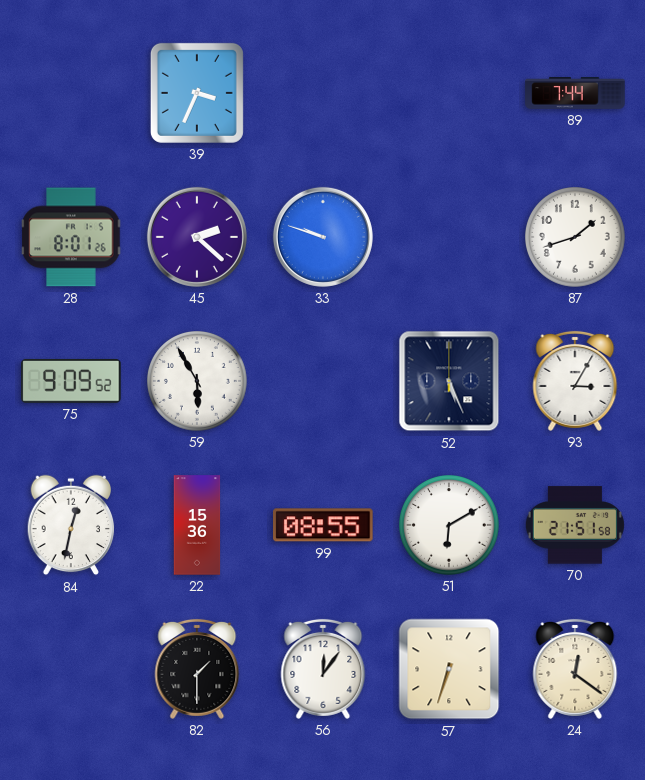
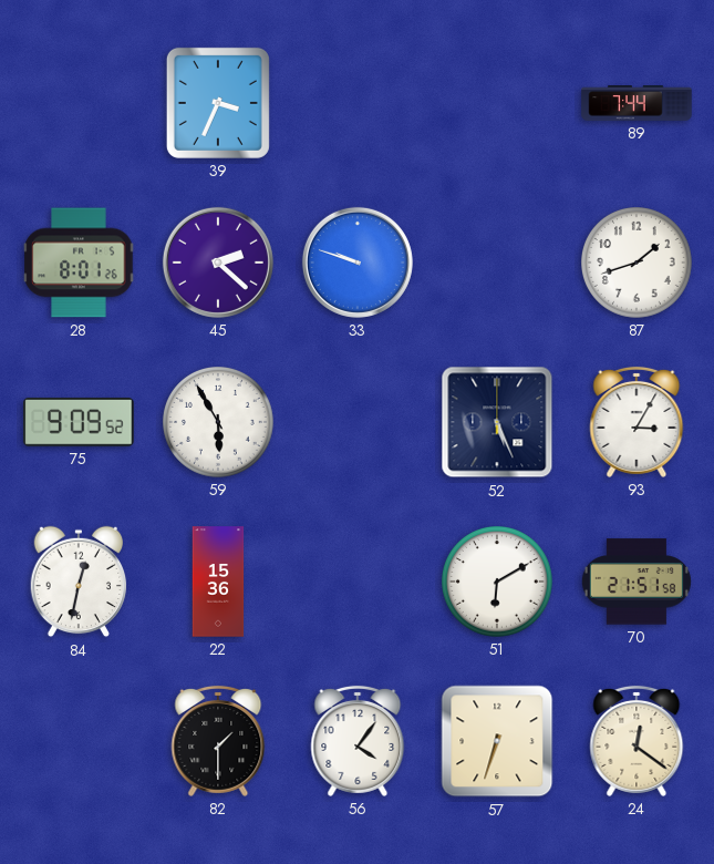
99: 08:55 -> none (323, 525)
56: 12:06 -> 4:06 (358, 741)
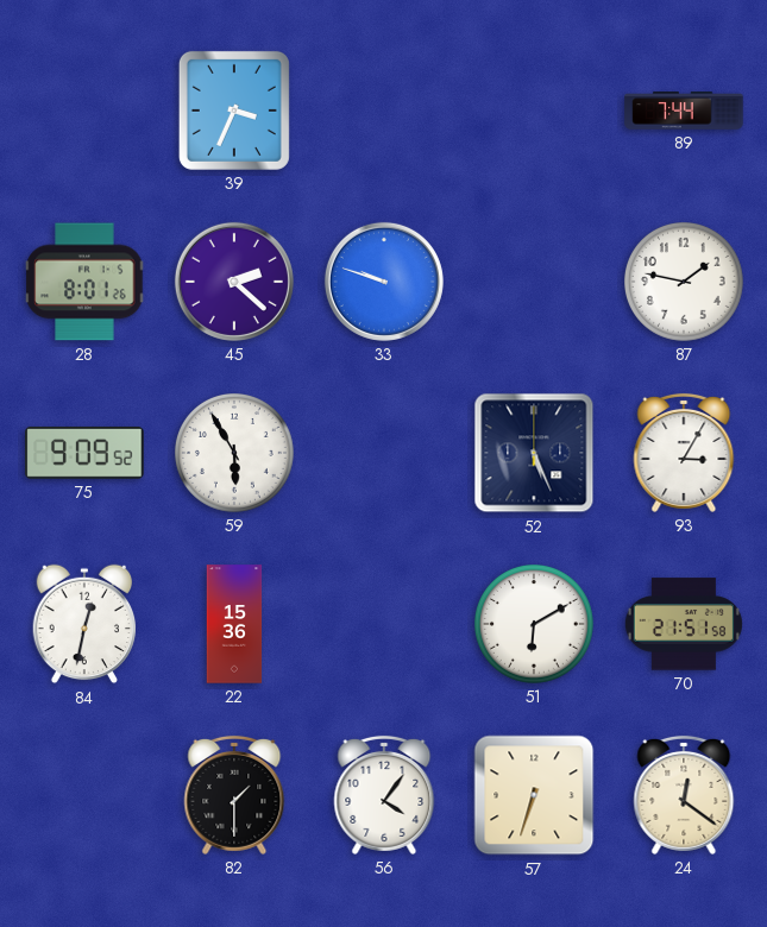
87: 1:42 -> 1:47 (685, 283)
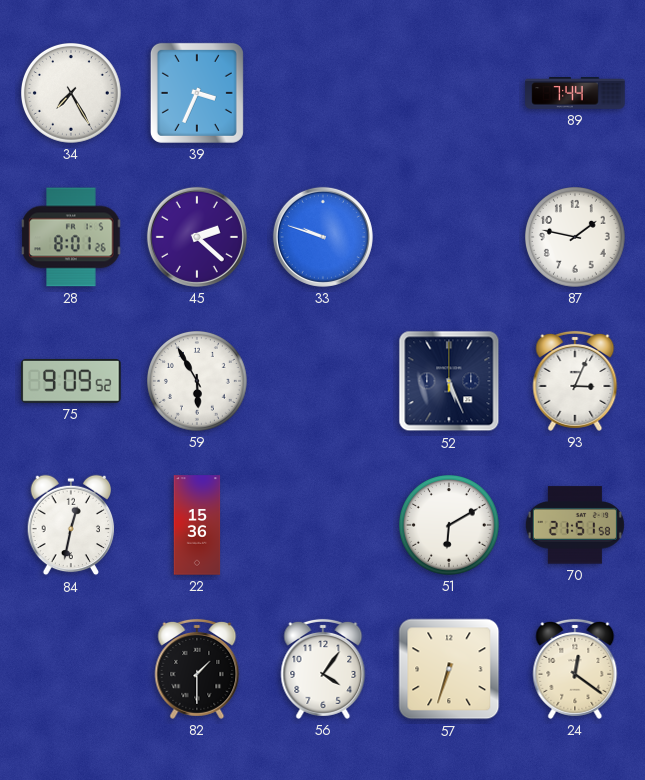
34: none -> 7:25 (72, 94)
93: 3:05 -> 3:04 (575, 381)
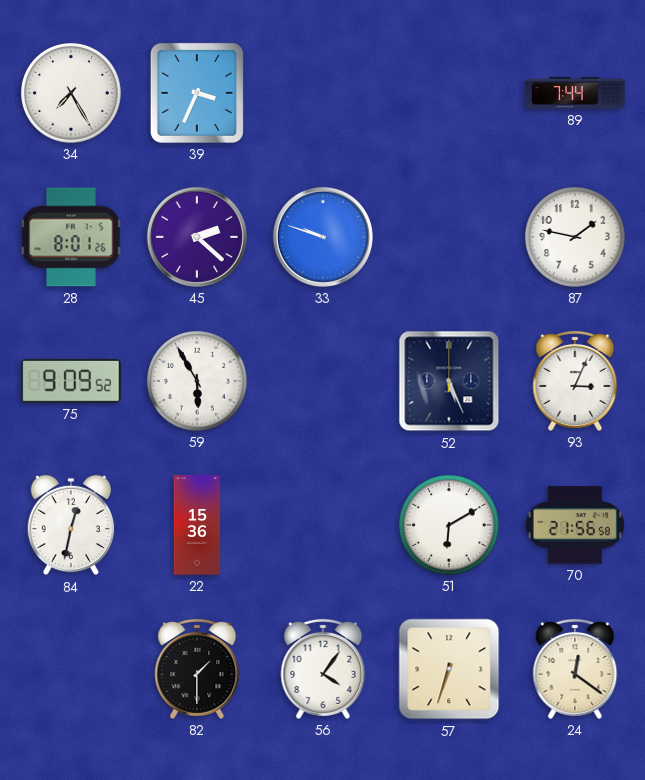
70: 21:51 -> 21:56 (575, 525)
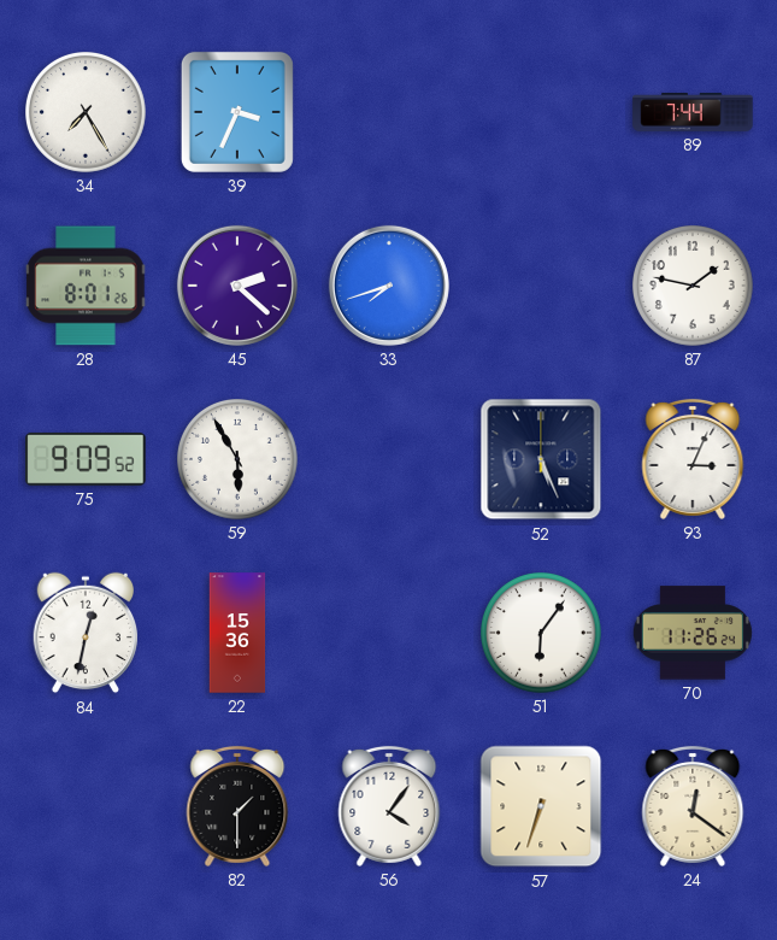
33: 9:48 -> 7:42 (389, 286)
51: 6:10 -> 6:06 (542, 634)
70: 21:56 -> 11:26 (693, 633)
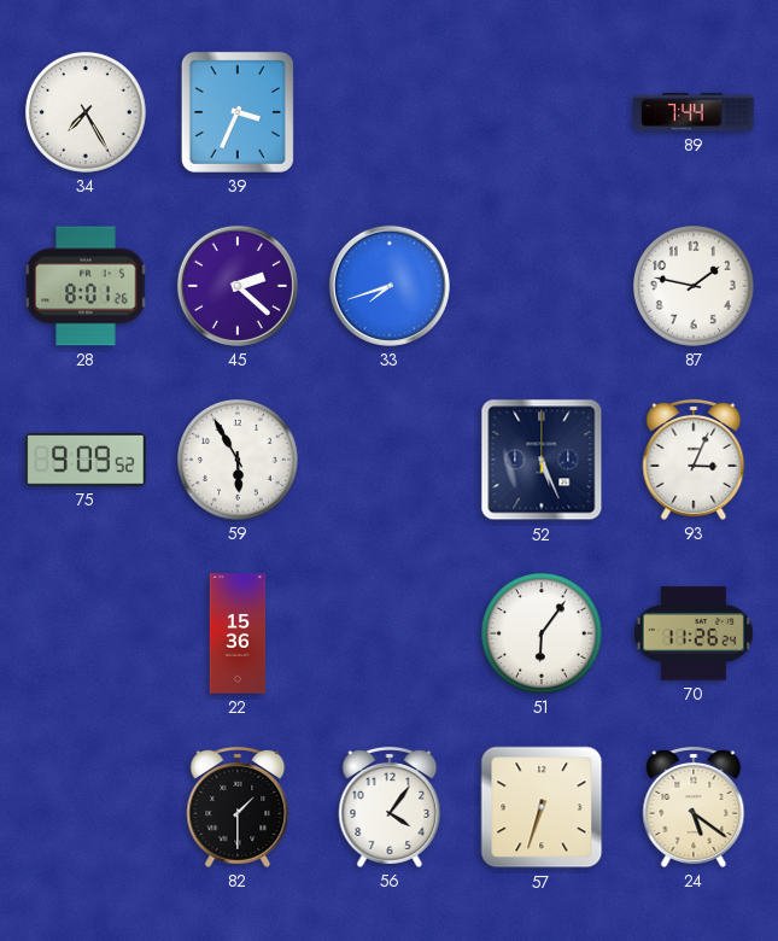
84: 12:32 -> none (86, 633)
24: 12:21 -> 5:21 (694, 807)
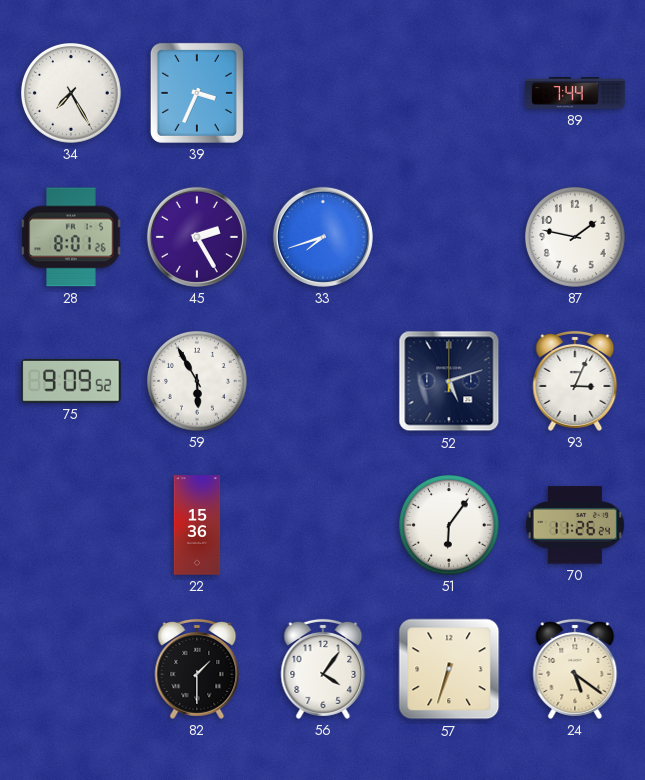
45: 2:22 -> 2:25 (197, 237)
52: 5:26 -> 5:12 (449, 381)
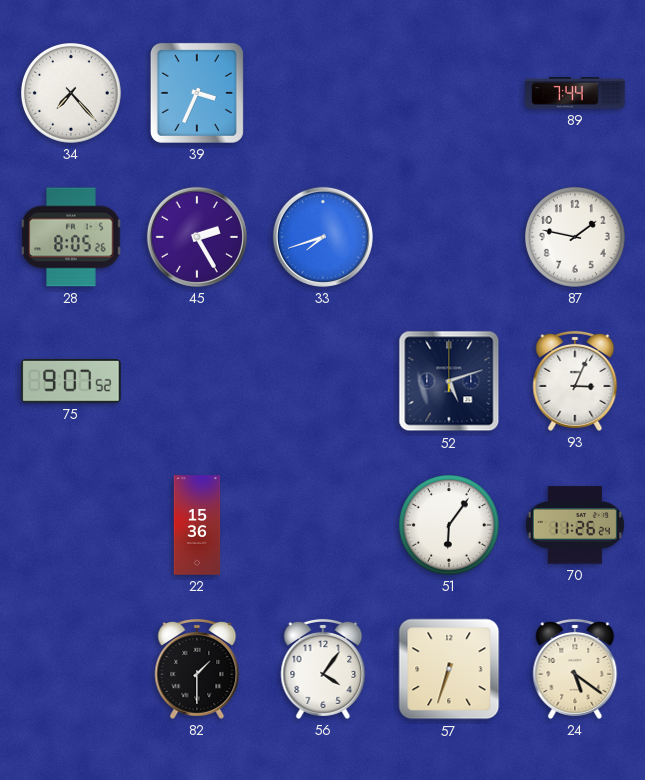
34: 7:25 -> 7:23 (72, 94)
28: 8:01 -> 8:05 (71, 237)
75: 9:09 -> 9:07 (71, 381)
59: 5:55 -> none (198, 382)
